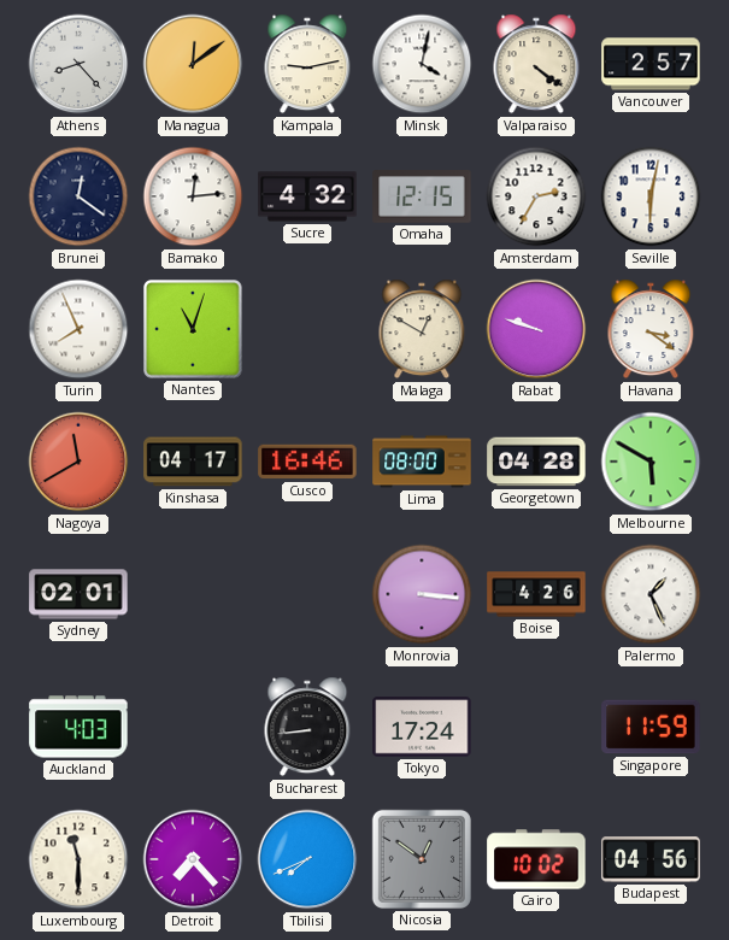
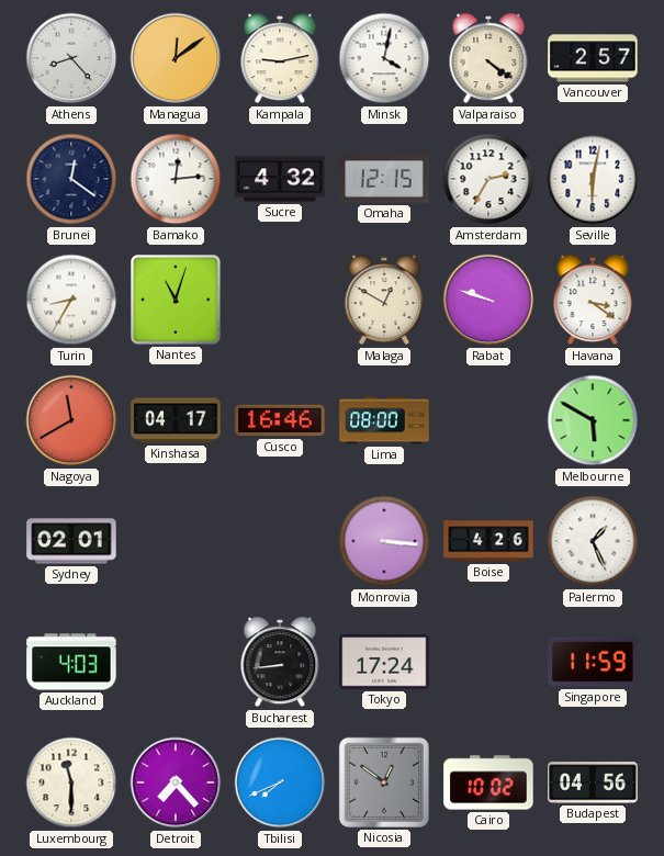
Turin: 7:56 -> 8:35 (71, 300)
Georgetown: 04:28 -> none (536, 462)
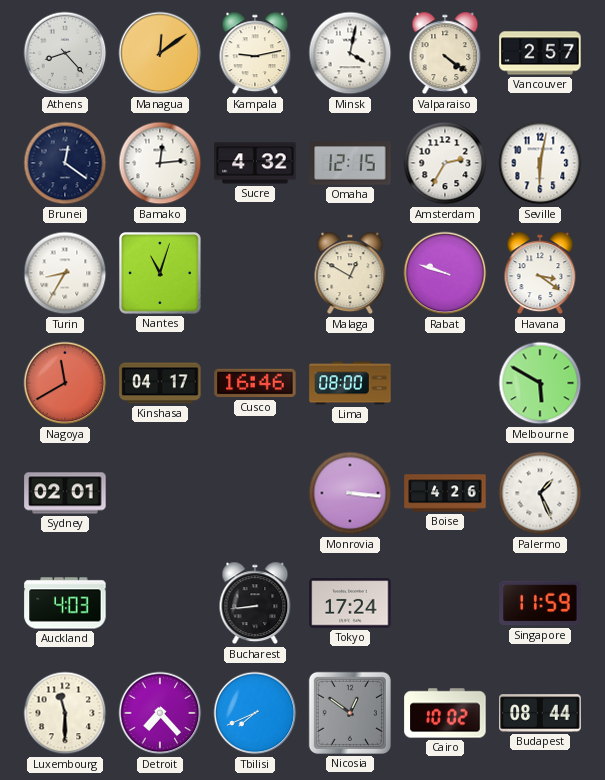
Budapest: 04:56 -> 08:44 (540, 713)
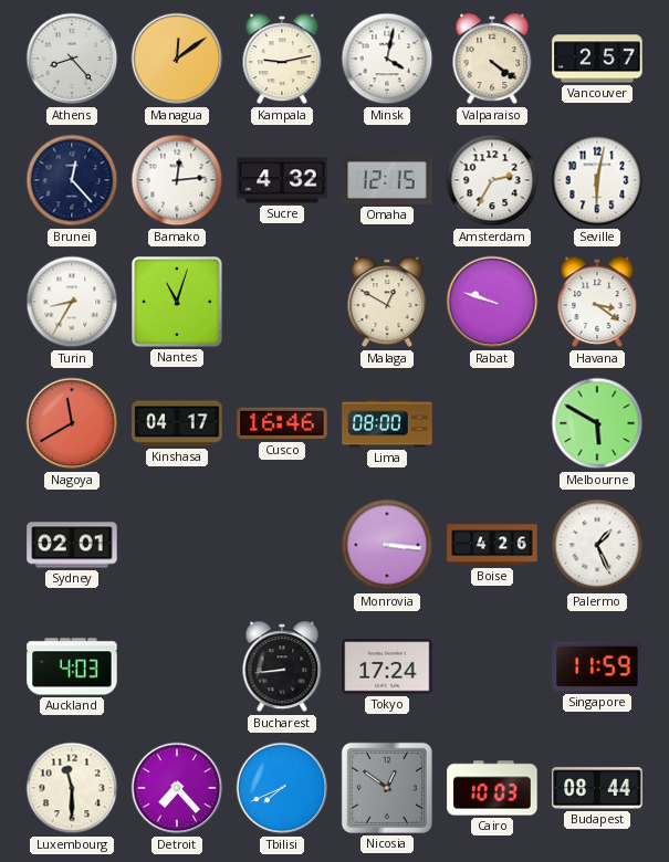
Brunei: 12:21 -> 12:23 (72, 180)
Cairo: 10:02 -> 10:03 (492, 788)
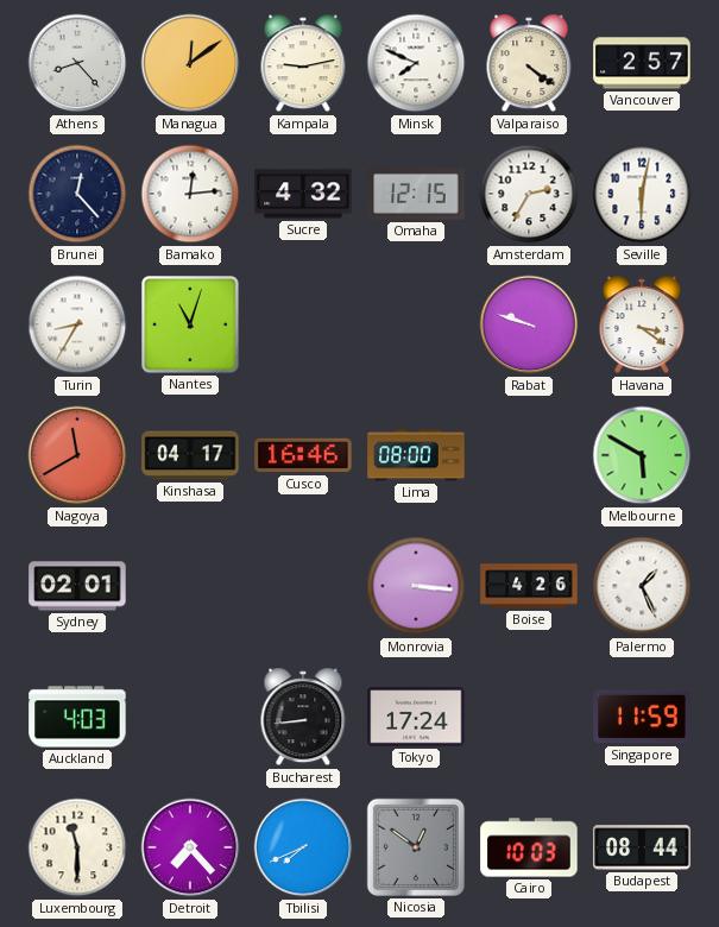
Minsk: 4:02 -> 7:49 (416, 63)
Malaga: 12:50 -> none (387, 302)
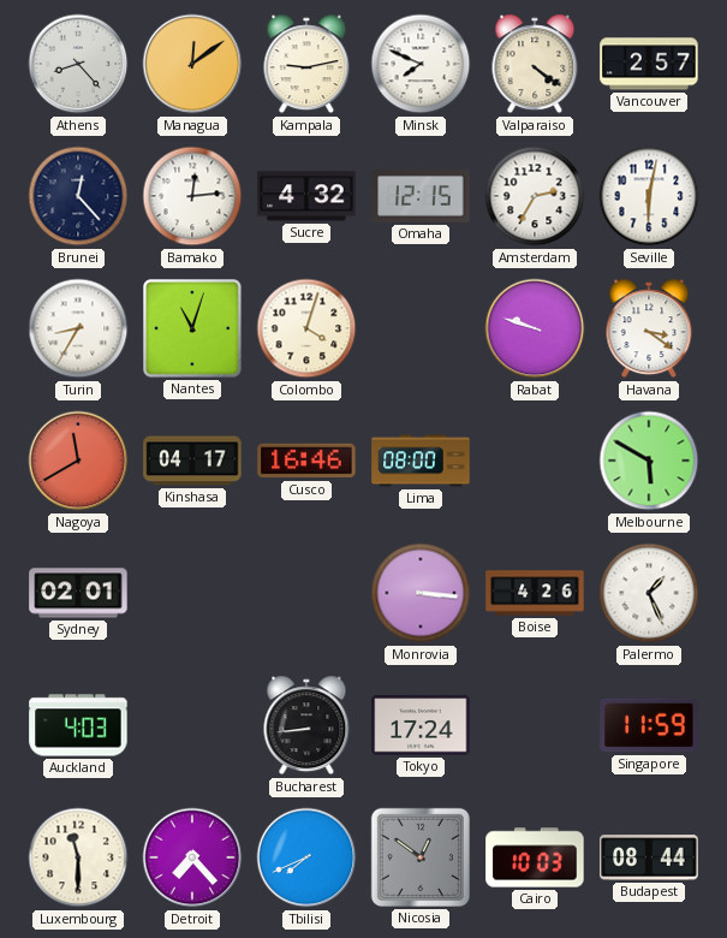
Colombo: none -> 4:03 (306, 328)
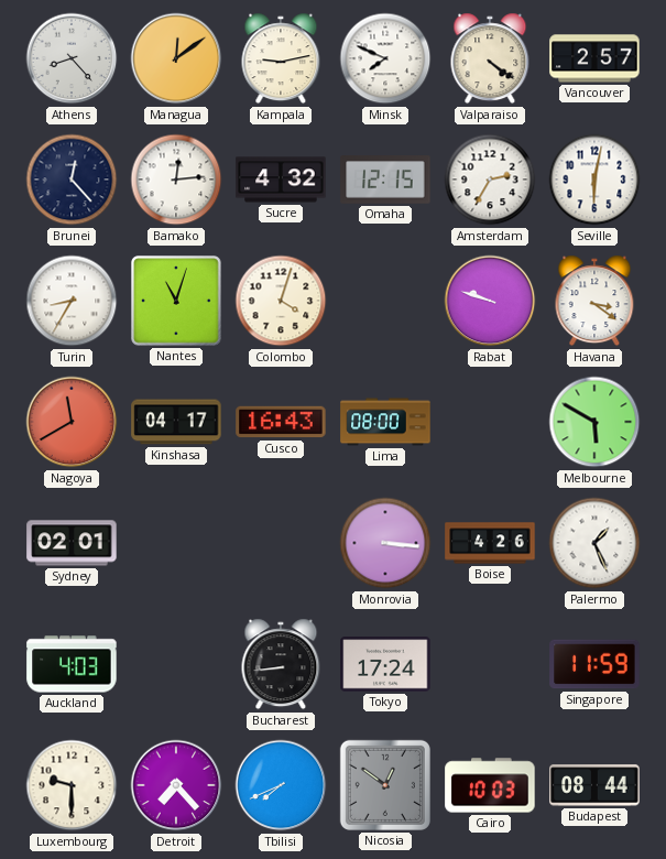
Cusco: 16:46 -> 16:43 (281, 422)
Luxembourg: 11:30 -> 9:30 (72, 785)
